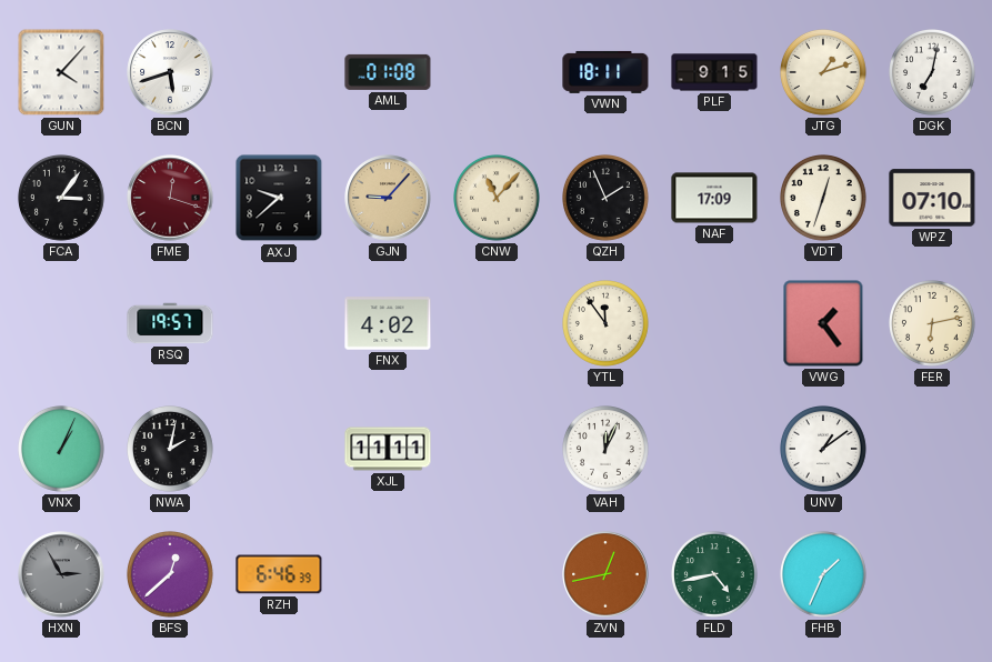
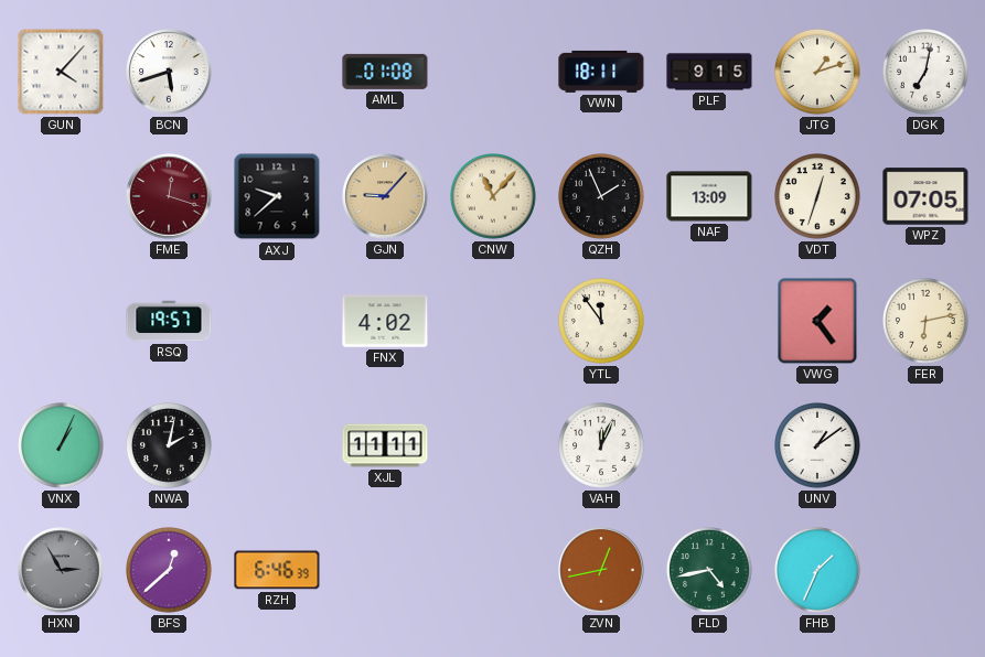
FCA: 3:06 -> none (62, 199)
NAF: 17:09 -> 13:09 (709, 196)
WPZ: 07:10 -> 07:05 (925, 196)
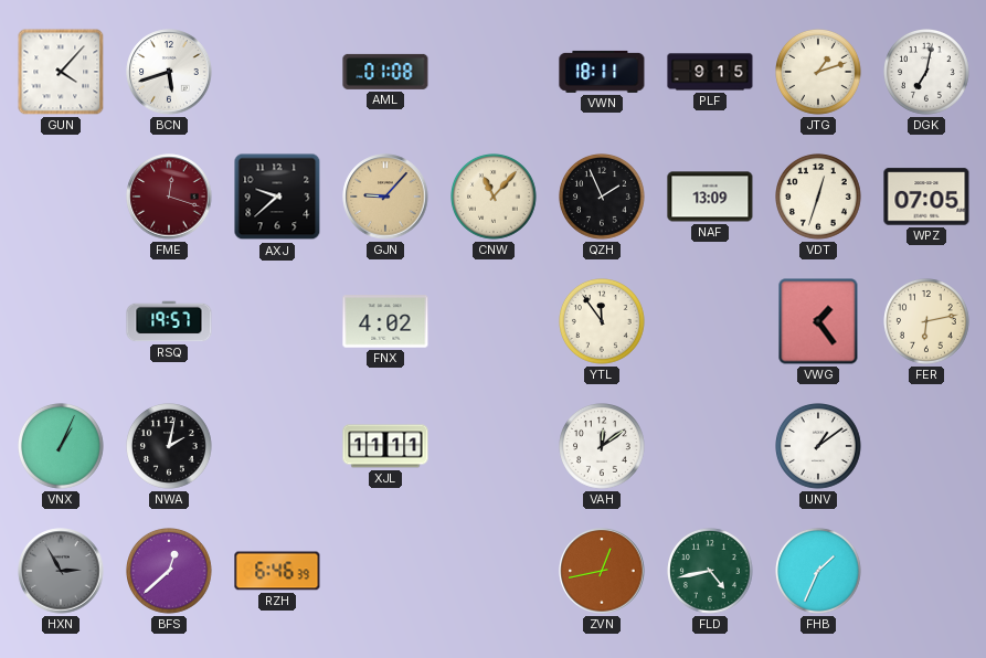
VAH: 12:04 -> 12:09 (603, 447)
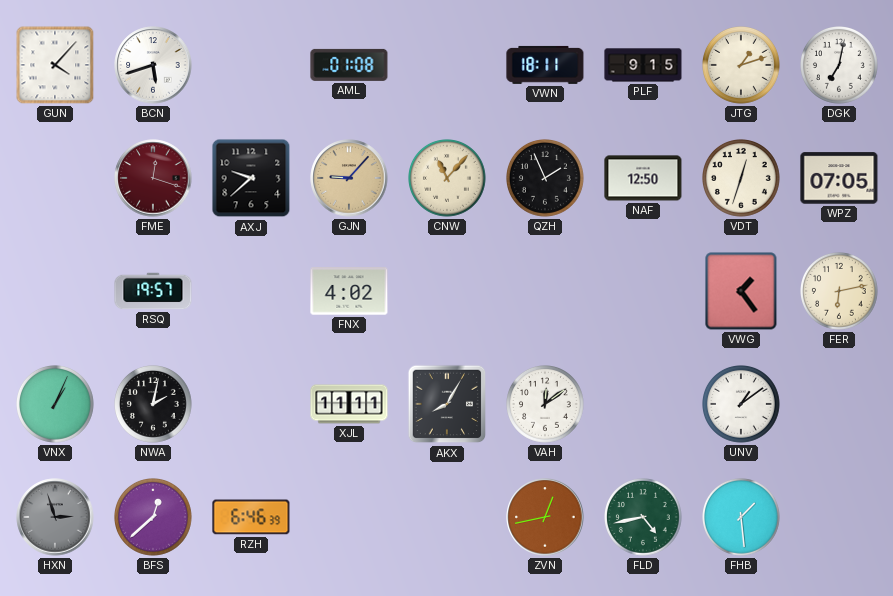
NAF: 13:09 -> 12:50 (643, 178)
YTL: 11:54 -> none (603, 322)
AKX: none -> 8:05 (447, 404)
HXN: 2:55 -> 2:57 (55, 517)
FHB: 1:34 -> 1:29 (742, 518)
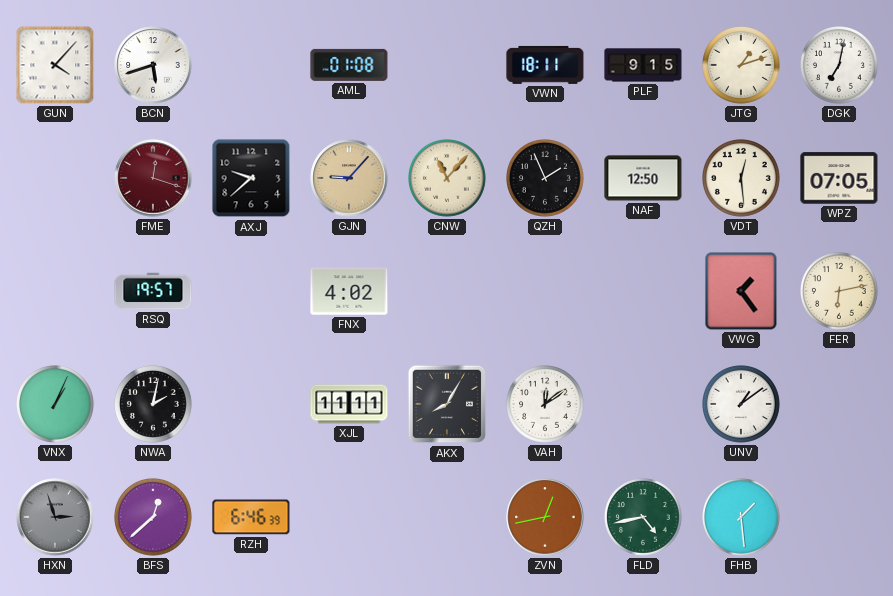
VDT: 12:33 -> 12:29 (742, 179)
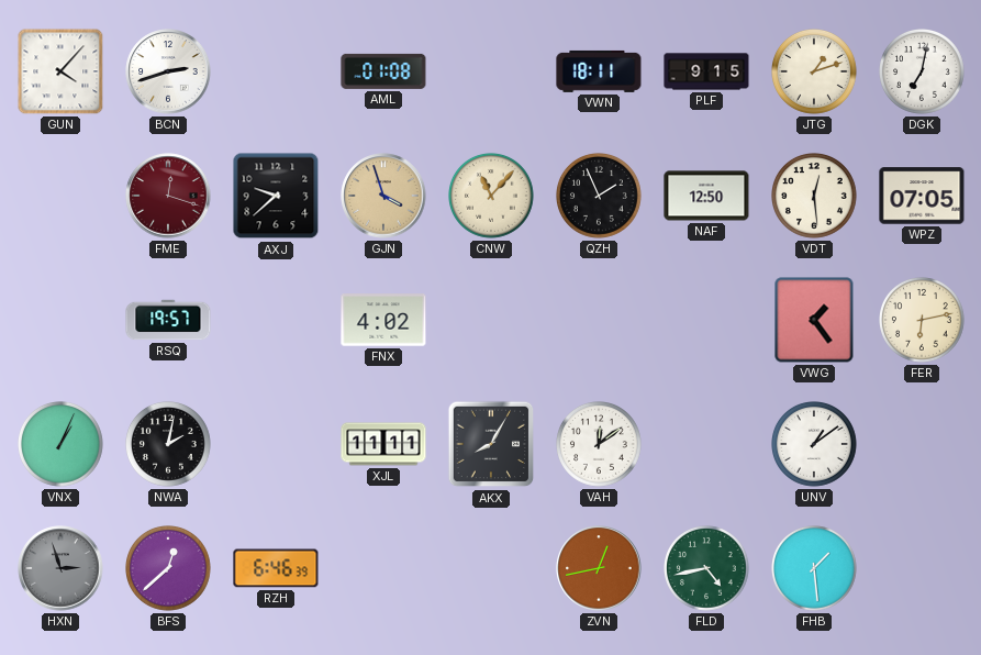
BCN: 5:42 -> 2:42 (168, 71)
GJN: 9:07 -> 3:57 (383, 196)
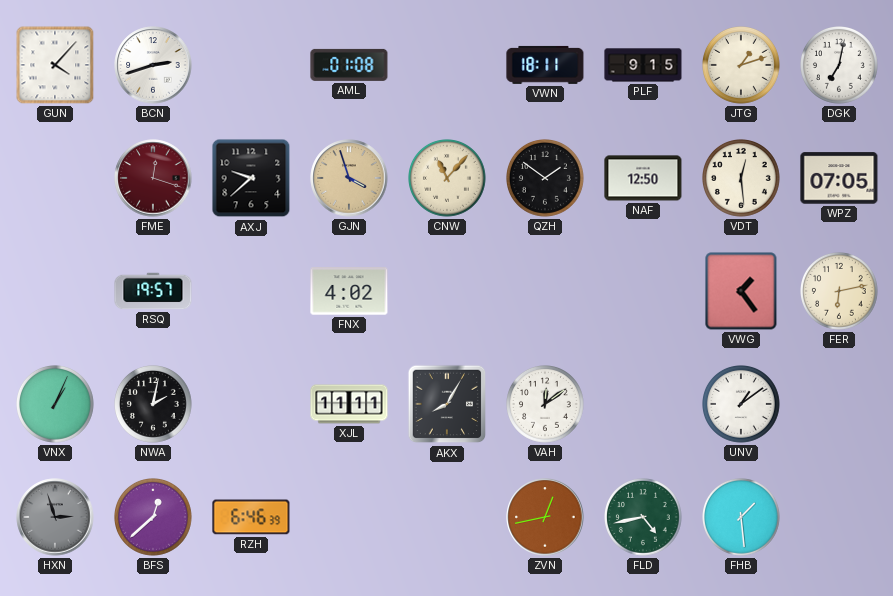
QZH: 1:56 -> 1:51 (546, 179)
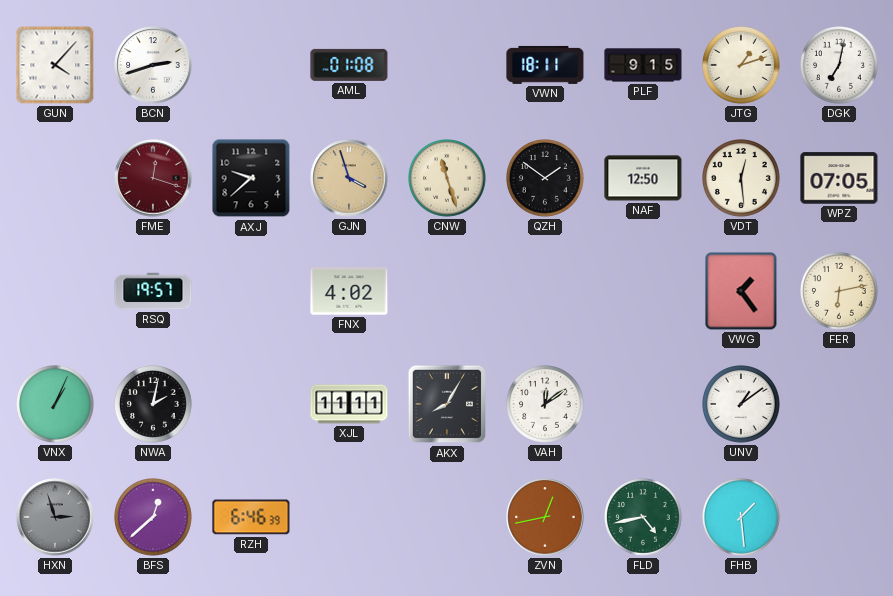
CNW: 11:07 -> 11:27 (448, 179)
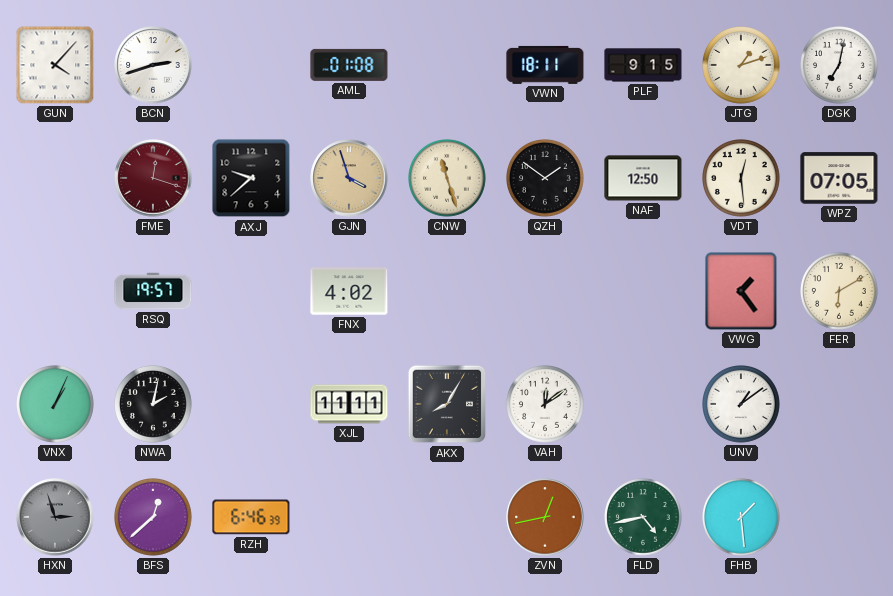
FER: 6:13 -> 6:10 (840, 292)
